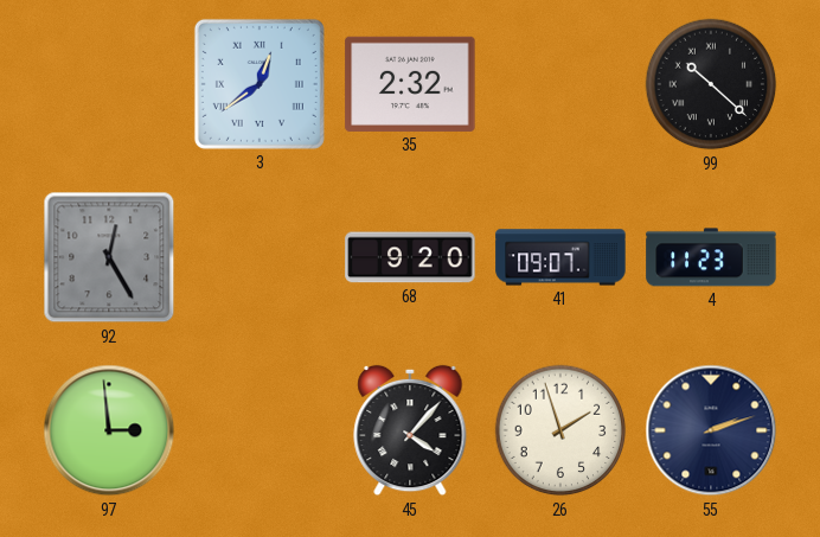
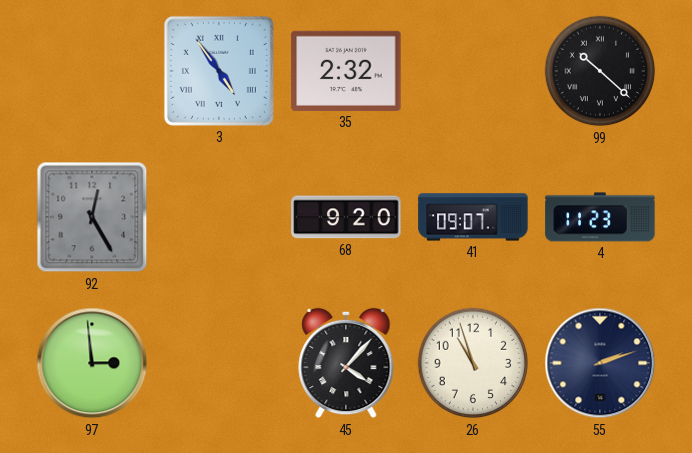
3: 12:39 -> 4:54 (219, 71)
26: 1:57 -> 10:57 (473, 363)
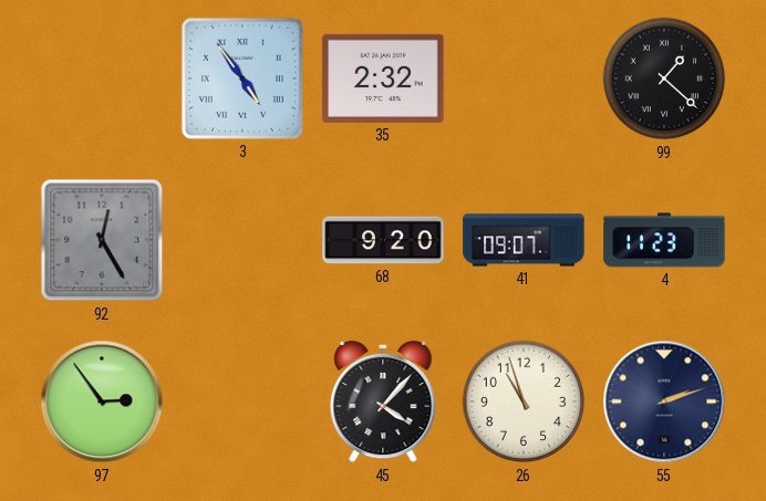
99: 10:22 -> 1:22 (664, 79)
97: 2:59 -> 2:54 (102, 401)
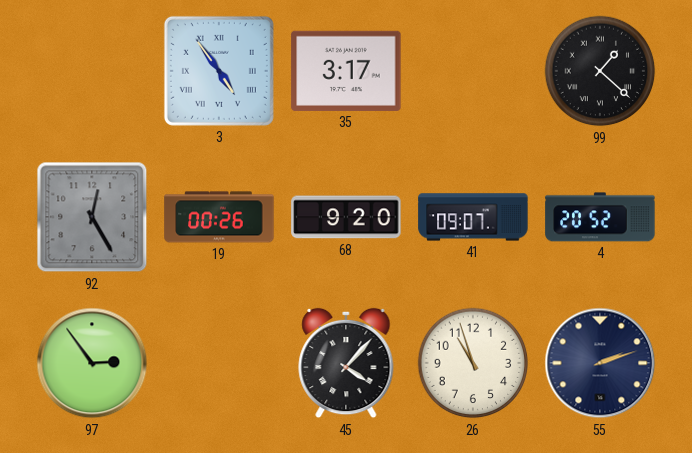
35: 2:32 -> 3:17 (346, 71)
19: none -> 00:26 (219, 217)
4: 11:23 -> 20:52 (600, 217)
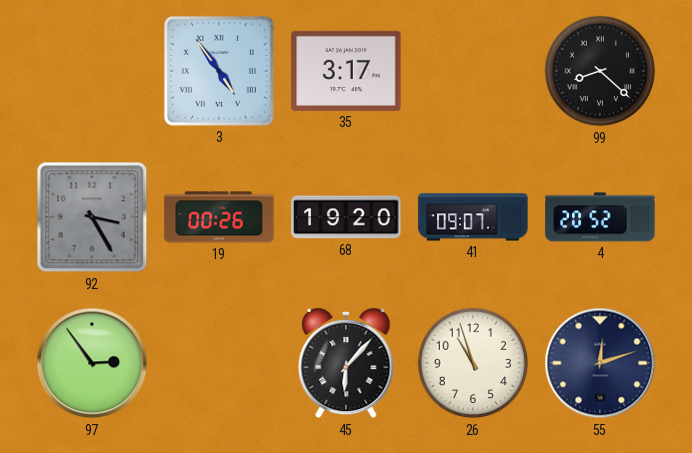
99: 1:22 -> 8:22 (600, 71)
92: 12:25 -> 3:25 (92, 217)
68: 9:20 -> 19:20 (346, 217)
45: 4:07 -> 6:07 (346, 363)
55: 2:12 -> 12:12 (600, 363)
